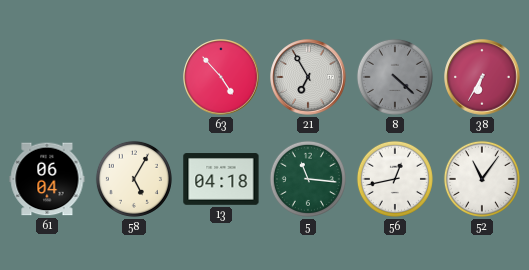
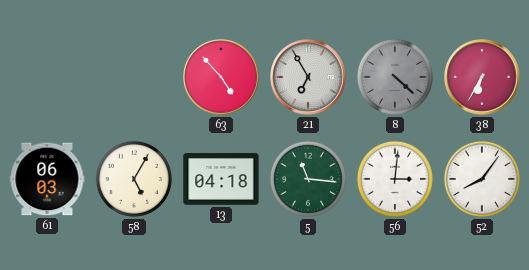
61: 06:04 -> 06:03 (47, 179)
56: 12:43 -> 3:01 (395, 179)
52: 11:06 -> 8:06 (482, 179)
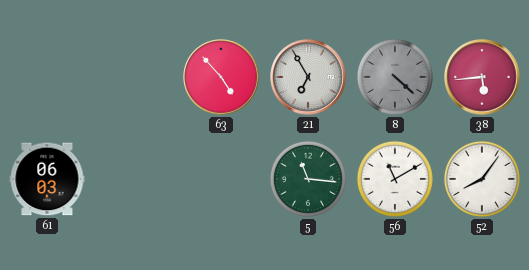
38: 6:35 -> 5:44 (482, 77)
58: 5:05 -> none (134, 179)
13: 04:18 -> none (221, 179)
56: 3:01 -> 11:10 (395, 179)
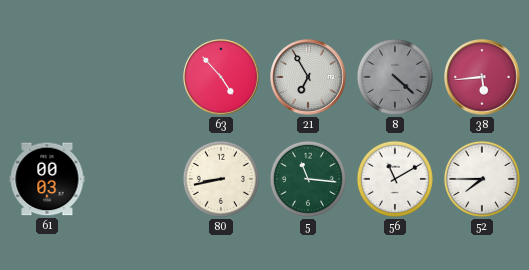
61: 06:03 -> 00:03 (47, 179)
80: none -> 8:43 (221, 179)
52: 8:06 -> 7:45 (482, 179)
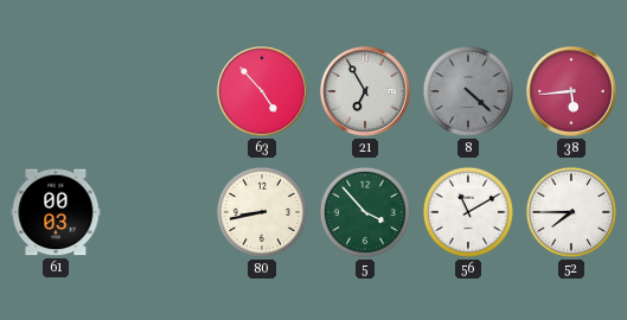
5: 11:16 -> 3:53 (365, 212)
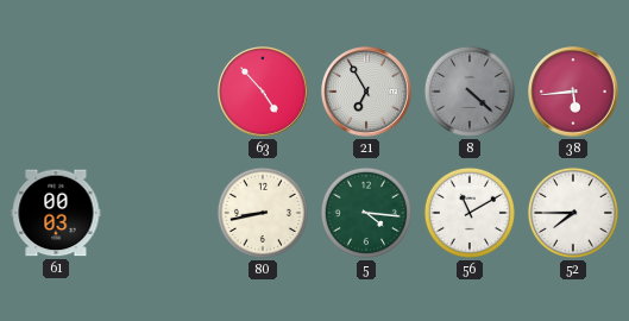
5: 3:53 -> 4:16 (366, 213)
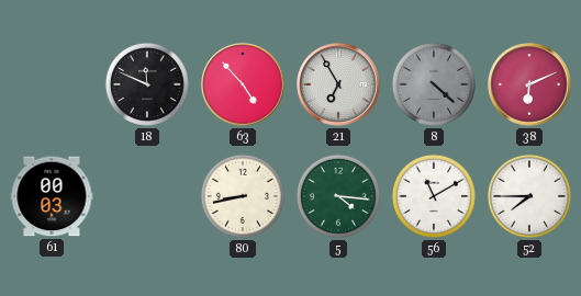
18: none -> 11:49 (147, 84)
38: 5:44 -> 6:11 (529, 84)
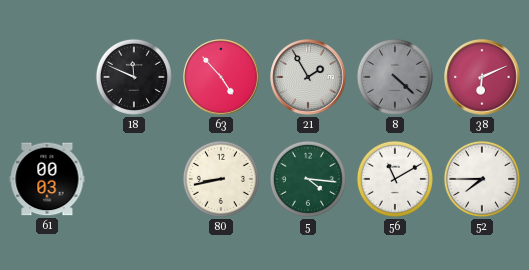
21: 6:55 -> 1:55 (308, 77)
